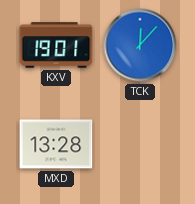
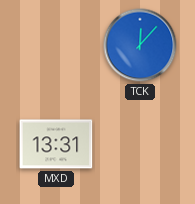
KXV: 19:01 -> none (56, 45)
MXD: 13:28 -> 13:31 (56, 144)
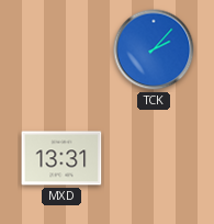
TCK: 12:07 -> 2:07 (154, 49)
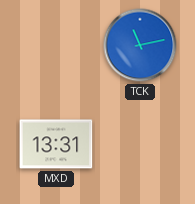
TCK: 2:07 -> 11:13 (140, 45)
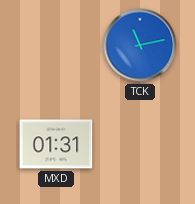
MXD: 13:31 -> 01:31 (56, 144)
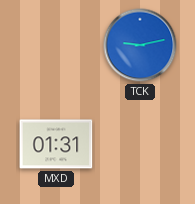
TCK: 11:13 -> 9:13 (140, 45)
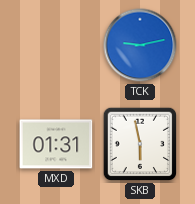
SKB: none -> 5:58 (140, 144)
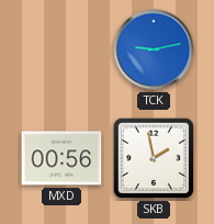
MXD: 01:31 -> 00:56 (61, 158)
SKB: 5:58 -> 1:58 (154, 158)
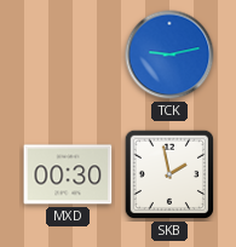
MXD: 00:56 -> 00:30 (68, 174)
